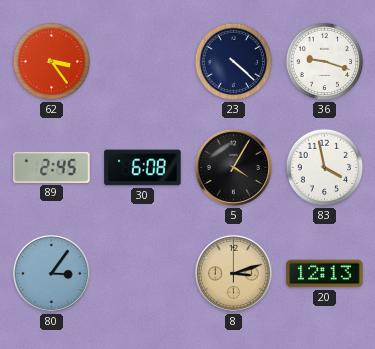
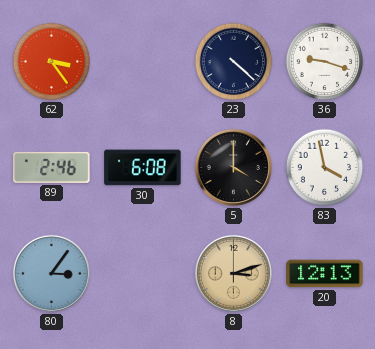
89: 2:45 -> 2:46 (52, 167)
5: 4:05 -> 4:00 (233, 167)
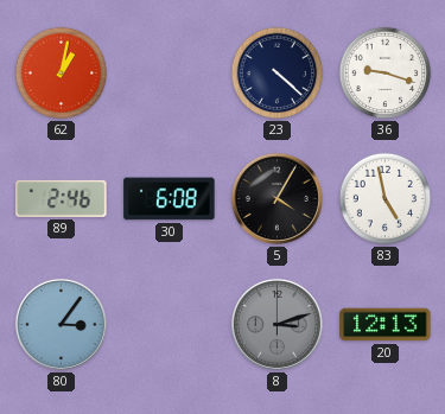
62: 3:24 -> 1:02 (62, 74)
5: 4:00 -> 4:05 (276, 198)
83: 3:58 -> 4:58 (386, 199)
8 dial: champagne -> grey (276, 324)
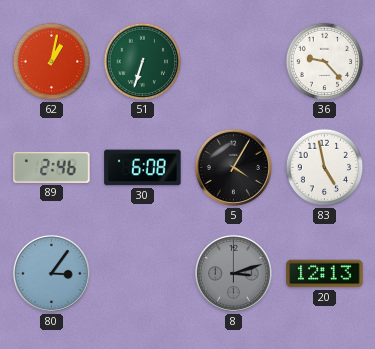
51: none -> 6:33 (143, 62)
23: 4:22 -> none (278, 74)
36: 9:18 -> 9:23 (325, 62)
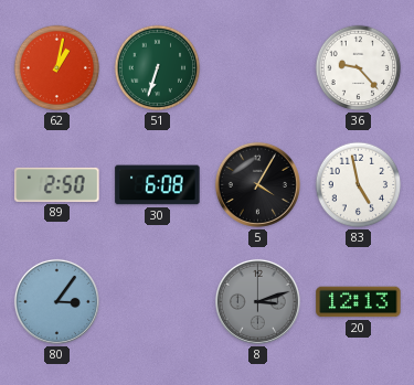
89: 2:46 -> 2:50 (57, 184)
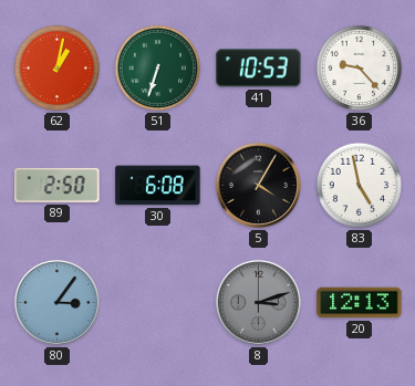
41: none -> 10:53 (259, 69)
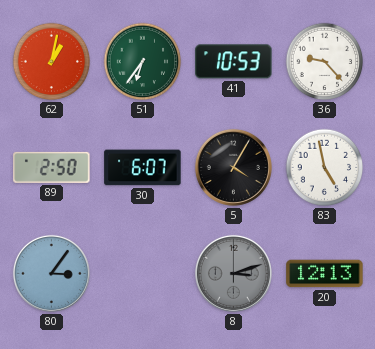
51: 6:33 -> 6:36 (143, 62)
30: 6:08 -> 6:07 (143, 168)
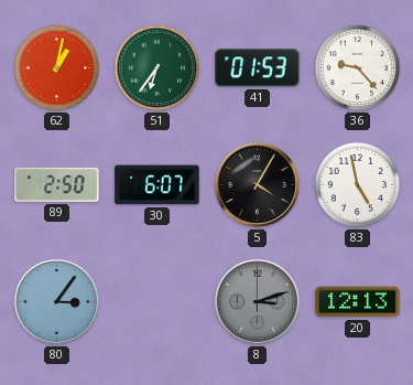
41: 10:53 -> 01:53 (258, 68)
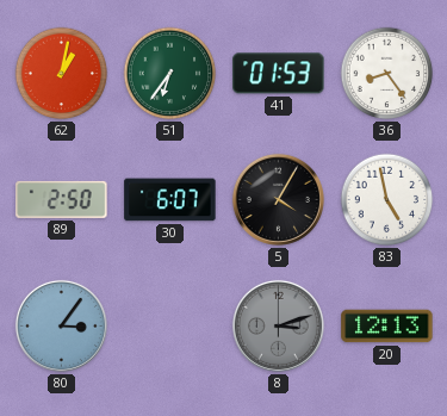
36: 9:23 -> 8:24 (387, 74)
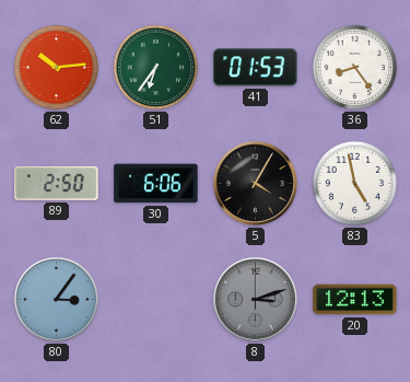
62: 1:02 -> 10:14 (57, 68)
30: 6:07 -> 6:06 (156, 184)
